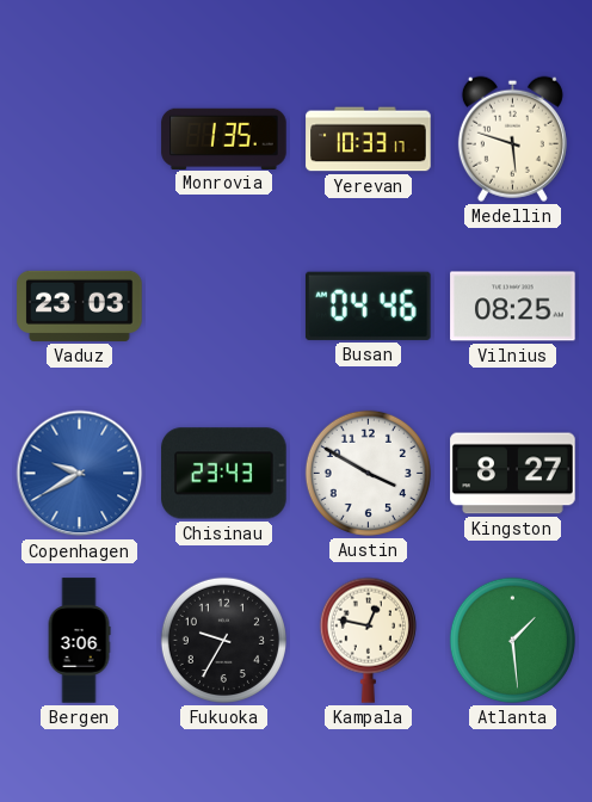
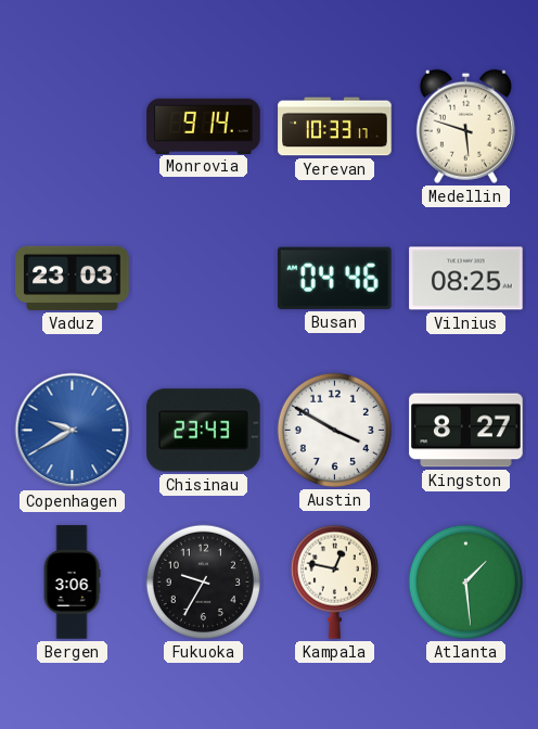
Monrovia: 1:35 -> 9:14 (204, 126)
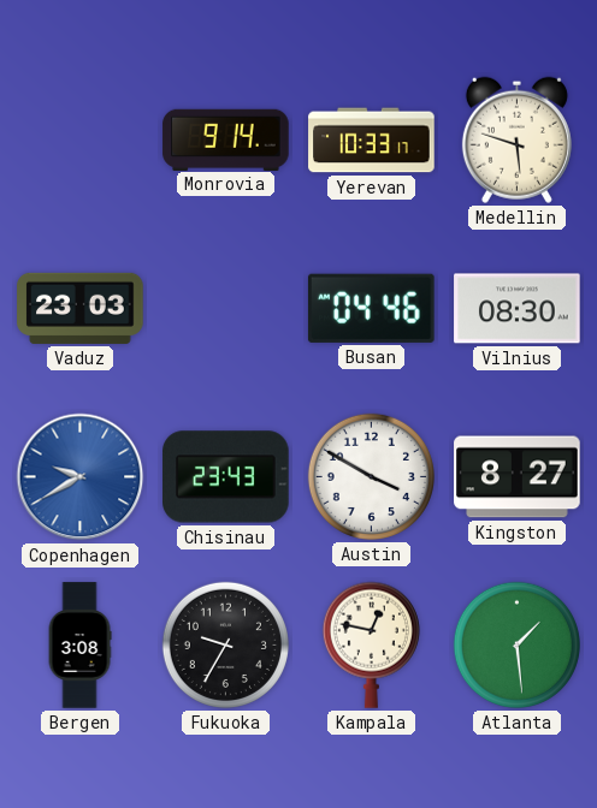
Vilnius: 08:25 -> 08:30 (518, 309)
Bergen: 3:06 -> 3:08 (79, 646)
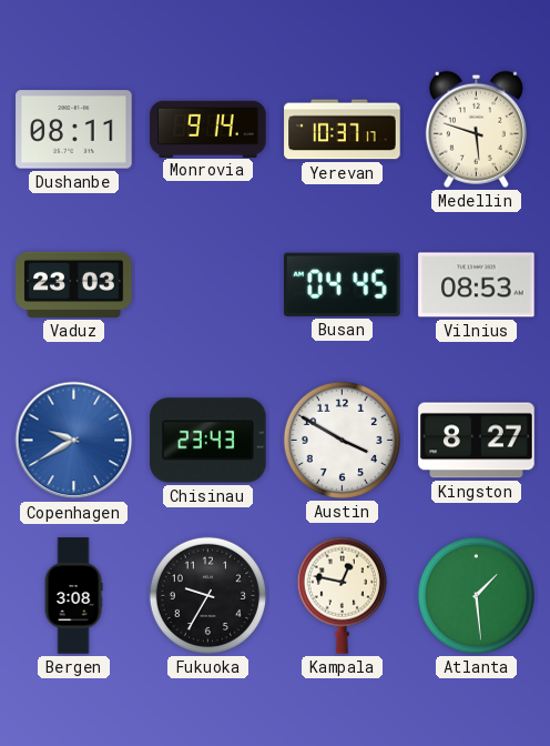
Dushanbe: none -> 08:11 (74, 130)
Yerevan: 10:33 -> 10:37 (343, 130)
Busan: 04:46 -> 04:45 (342, 284)
Vilnius: 08:30 -> 08:53 (477, 285)
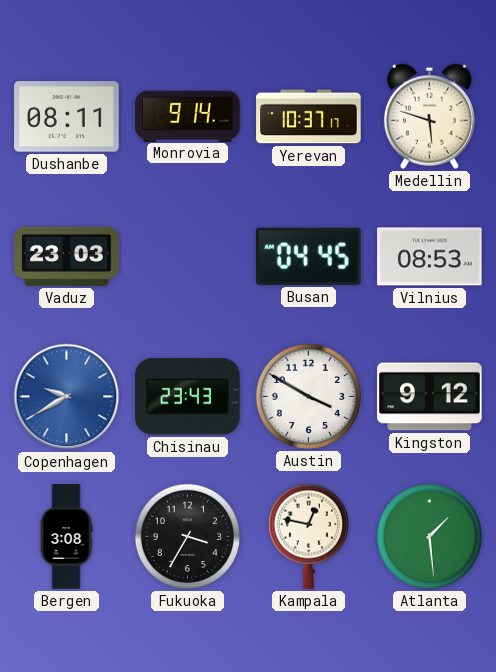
Kingston: 8:27 -> 9:12 (430, 397)
Fukuoka: 9:35 -> 3:35 (187, 536)
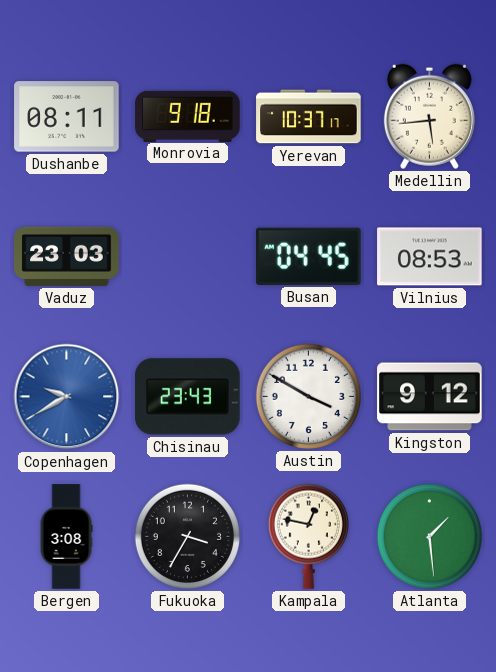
Monrovia: 9:14 -> 9:18 (188, 116)
Medellin: 5:48 -> 5:44 (429, 116)
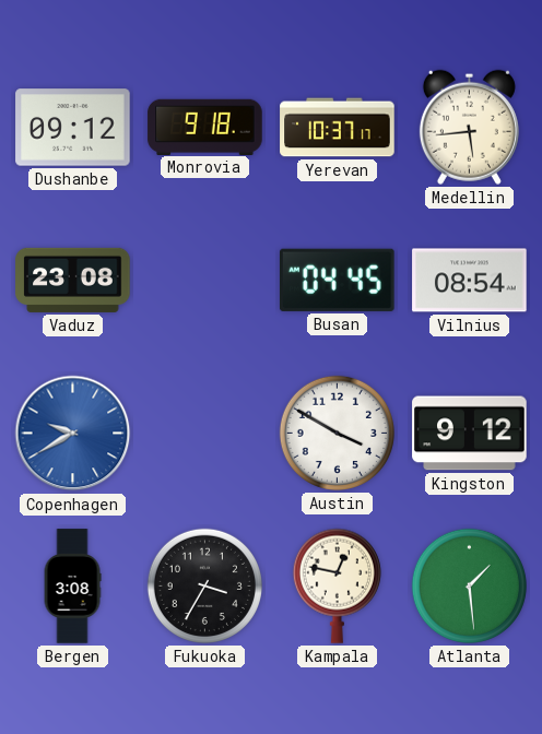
Dushanbe: 08:11 -> 09:12 (73, 128)
Vaduz: 23:03 -> 23:08 (73, 280)
Vilnius: 08:53 -> 08:54 (470, 281)
Chisinau: 23:43 -> none (188, 397)
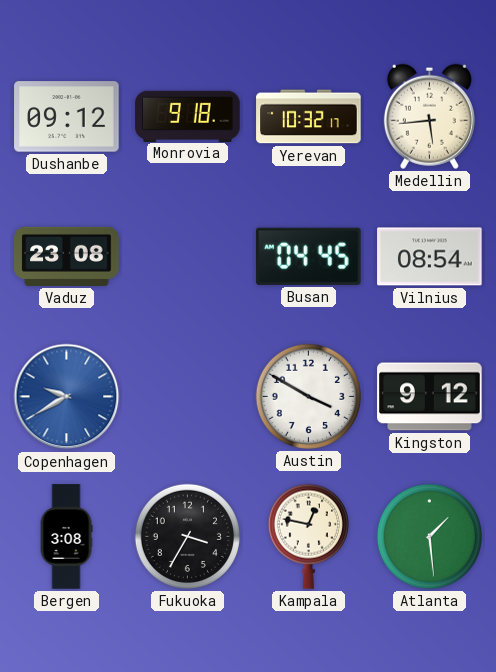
Yerevan: 10:37 -> 10:32 (309, 117)
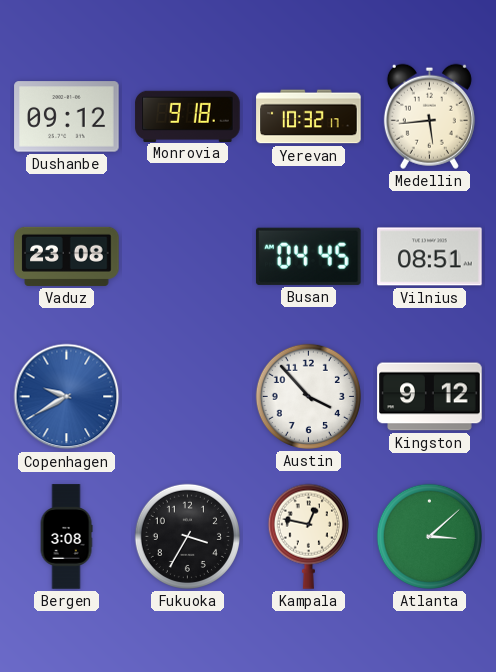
Vilnius: 08:54 -> 08:51 (430, 257)
Austin: 3:50 -> 3:53 (308, 396)
Atlanta: 1:29 -> 3:08 (429, 536)
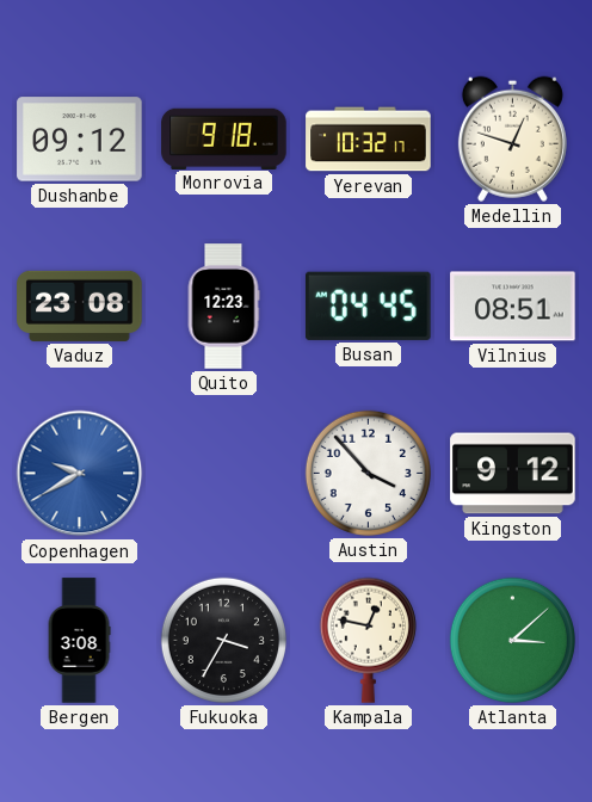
Medellin: 5:44 -> 12:48 (512, 138)
Quito: none -> 12:23 (223, 307)
